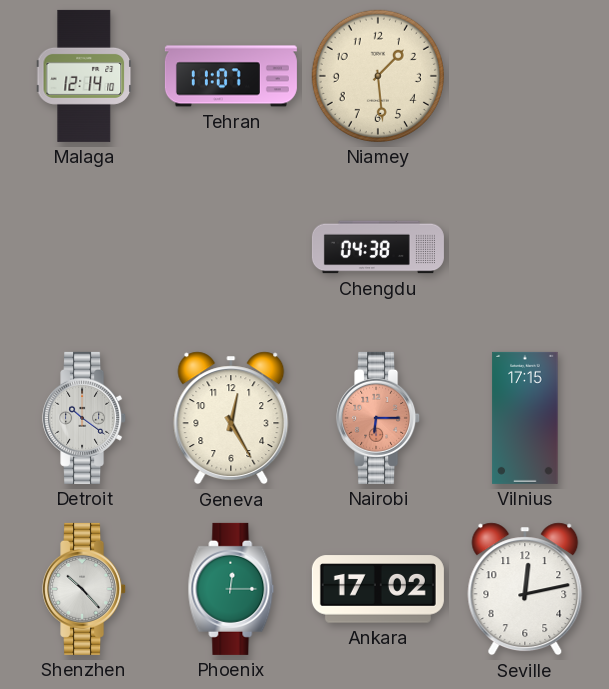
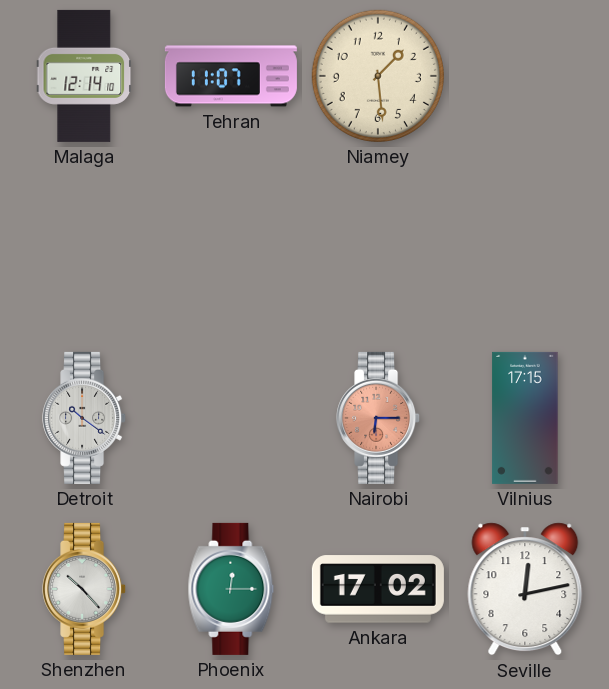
Chengdu: 04:38 -> none (378, 247)
Geneva: 12:25 -> none (231, 418)
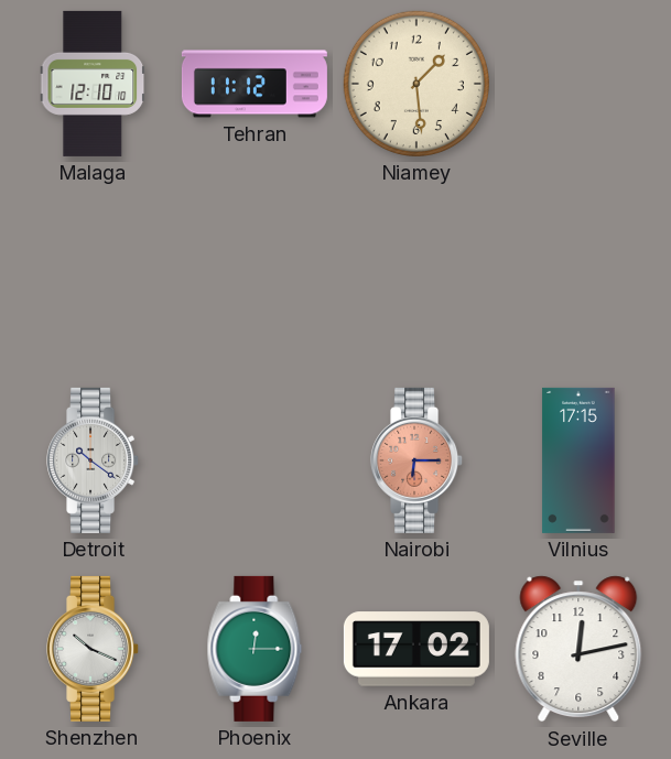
Malaga: 12:14 -> 12:10 (93, 84)
Tehran: 11:07 -> 11:12 (255, 84)
Shenzhen: 10:23 -> 10:19 (94, 649)
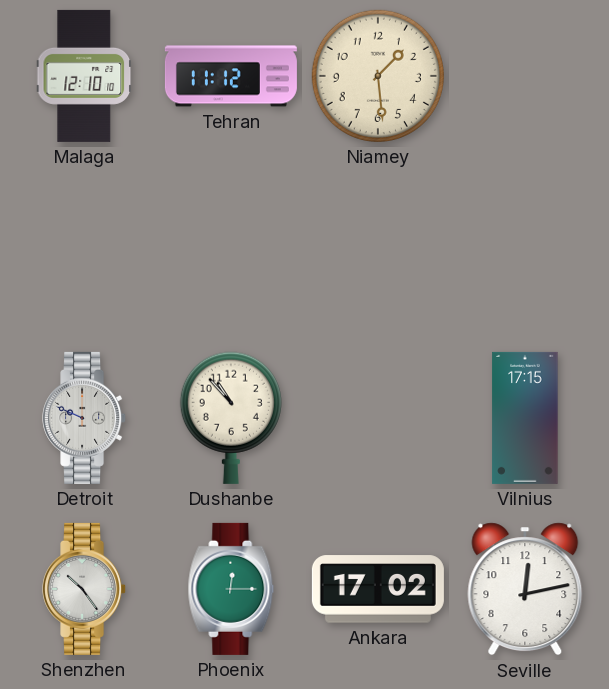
Detroit: 10:21 -> 9:49 (85, 418)
Dushanbe: none -> 10:53 (231, 418)
Nairobi: 6:15 -> none (418, 460)
Shenzhen: 10:19 -> 10:24 (85, 589)
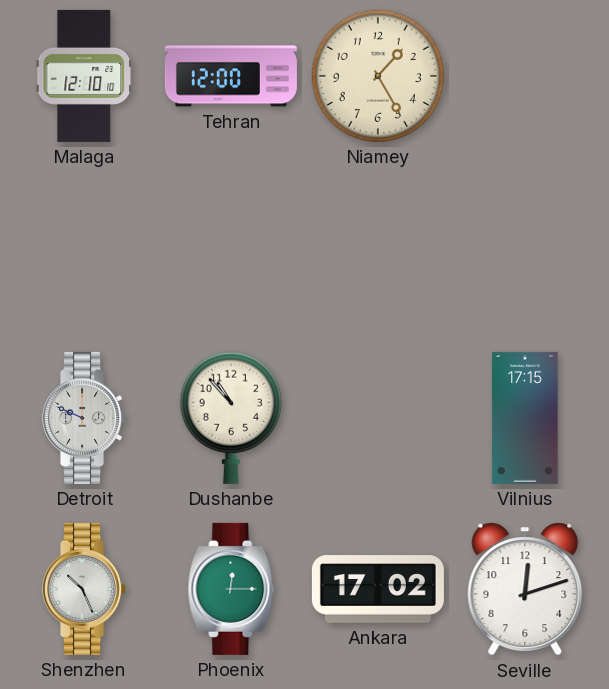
Tehran: 11:12 -> 12:00 (231, 76)
Niamey: 1:29 -> 1:25 (378, 76)
Shenzhen: 10:24 -> 10:26 (85, 589)
Seville: 12:13 -> 12:12 (525, 589)
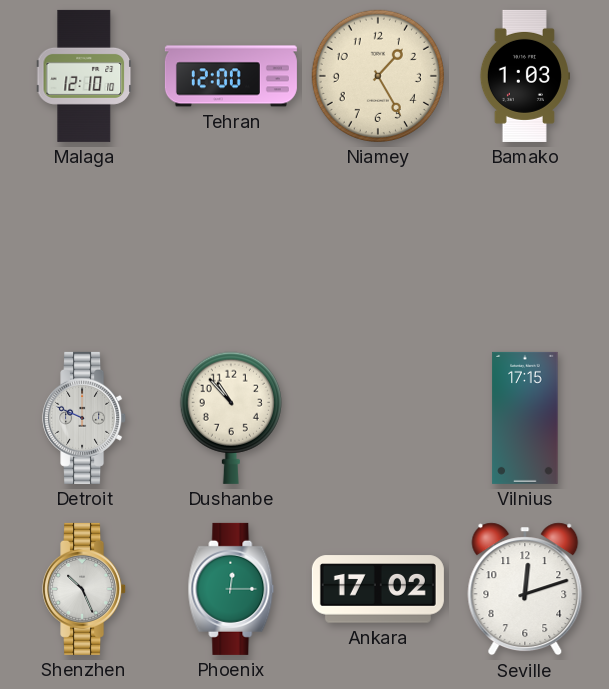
Bamako: none -> 1:03 (524, 76)
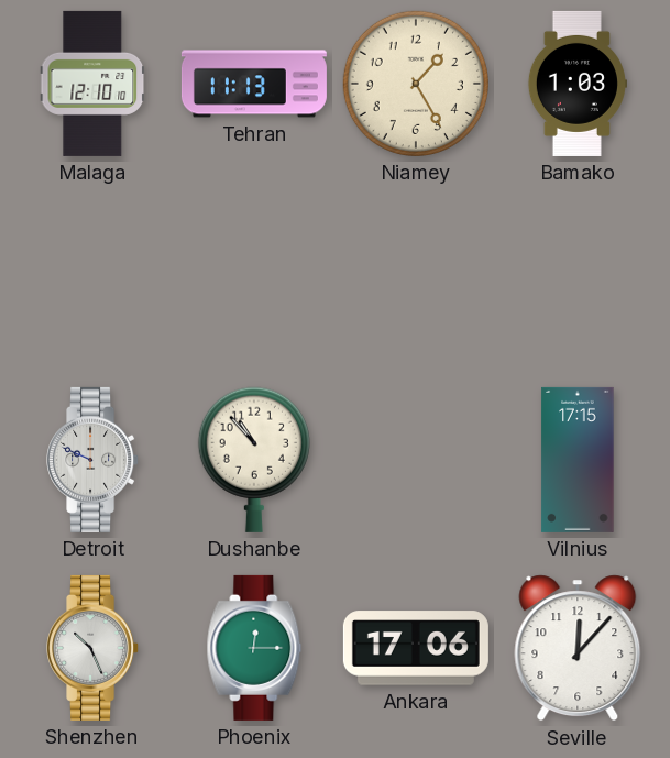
Tehran: 12:00 -> 11:13 (254, 84)
Ankara: 17:02 -> 17:06 (416, 648)
Seville: 12:12 -> 12:07 (578, 648)
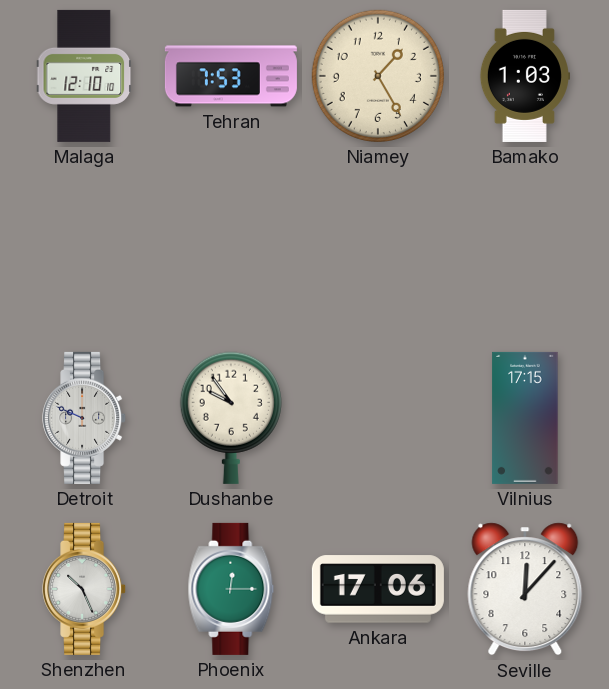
Tehran: 11:13 -> 7:53 (231, 76)
Dushanbe: 10:53 -> 9:54 (231, 418)
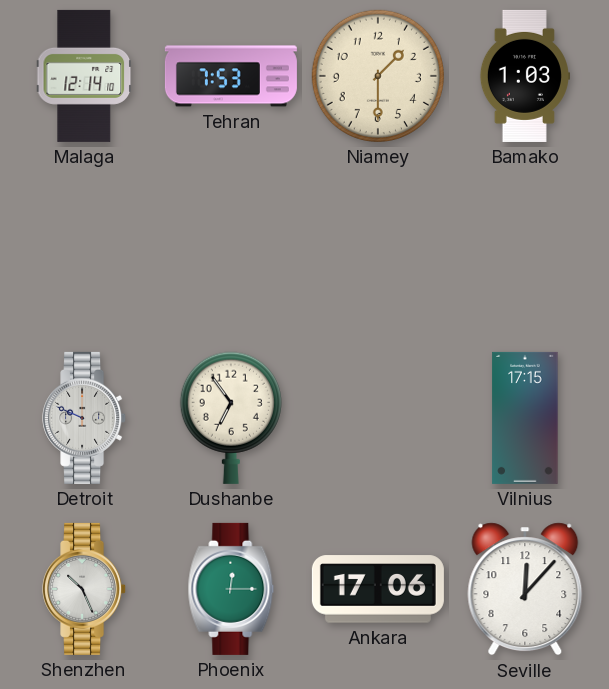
Malaga: 12:10 -> 12:14 (84, 76)
Niamey: 1:25 -> 1:30 (378, 76)
Dushanbe: 9:54 -> 6:54 (231, 418)
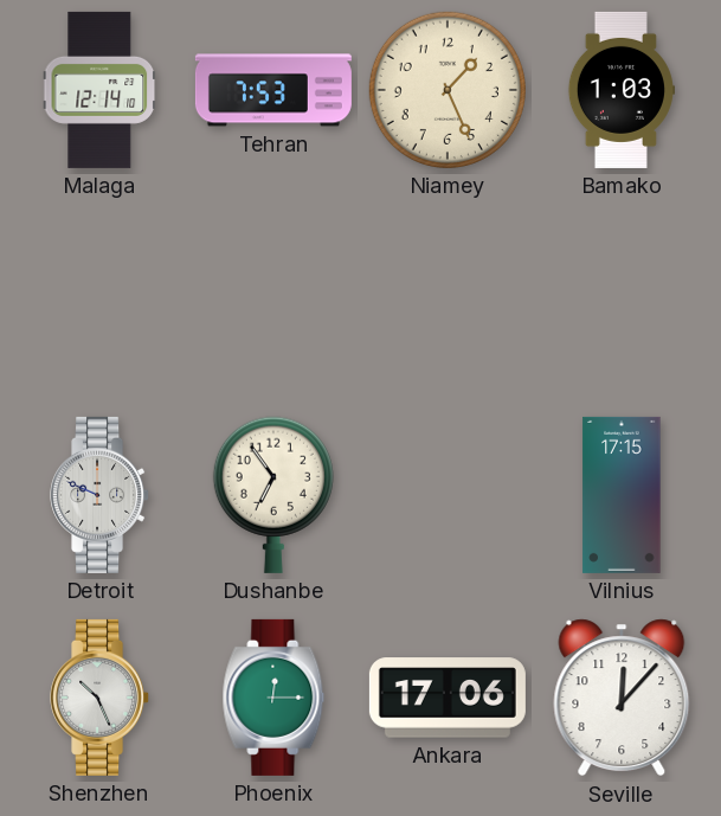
Niamey: 1:30 -> 1:26 (448, 90)
